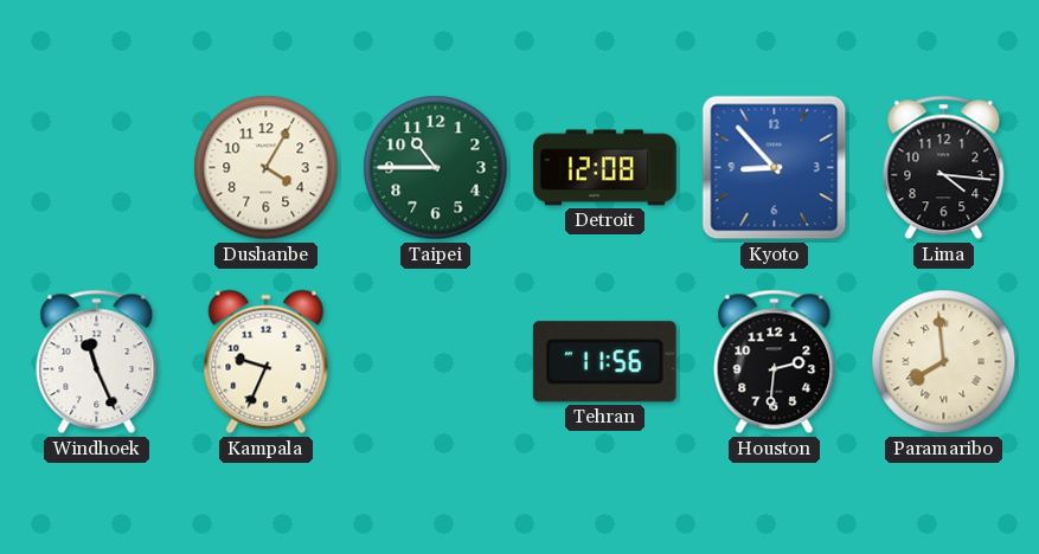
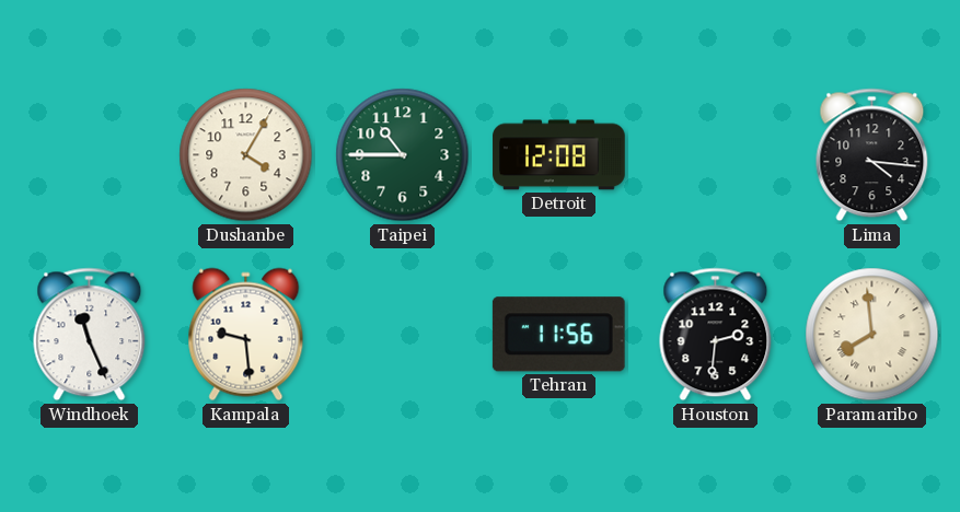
Kyoto: 8:53 -> none (775, 168)
Kampala: 9:34 -> 9:29 (246, 335)
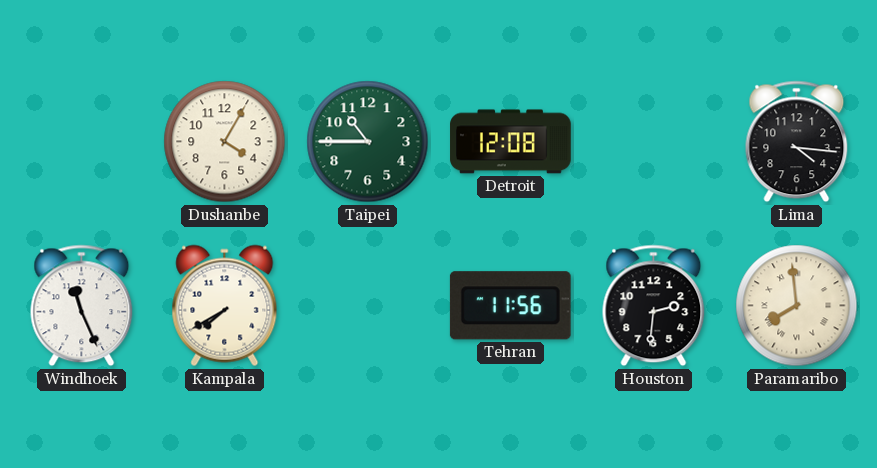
Kampala: 9:29 -> 7:40 (225, 306)
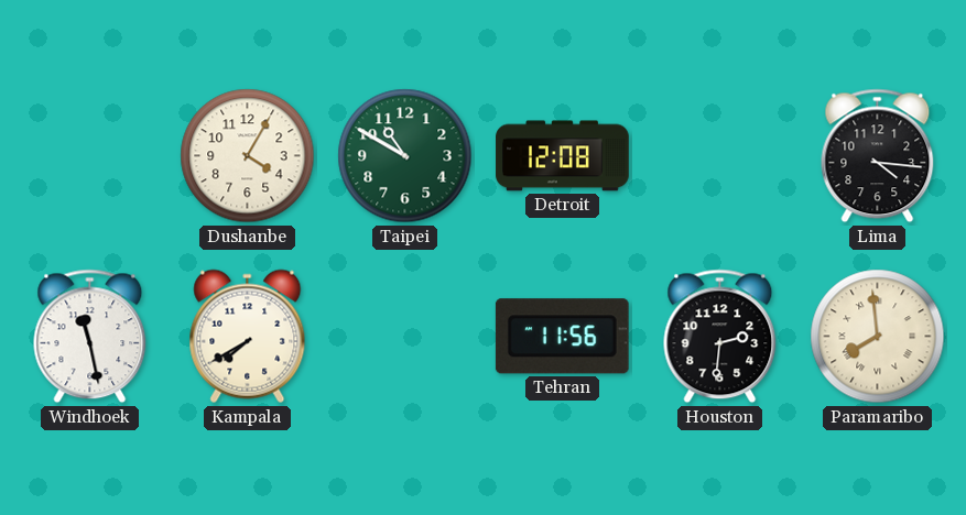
Taipei: 10:45 -> 10:50 (405, 156)
Windhoek: 11:26 -> 11:28 (90, 337)
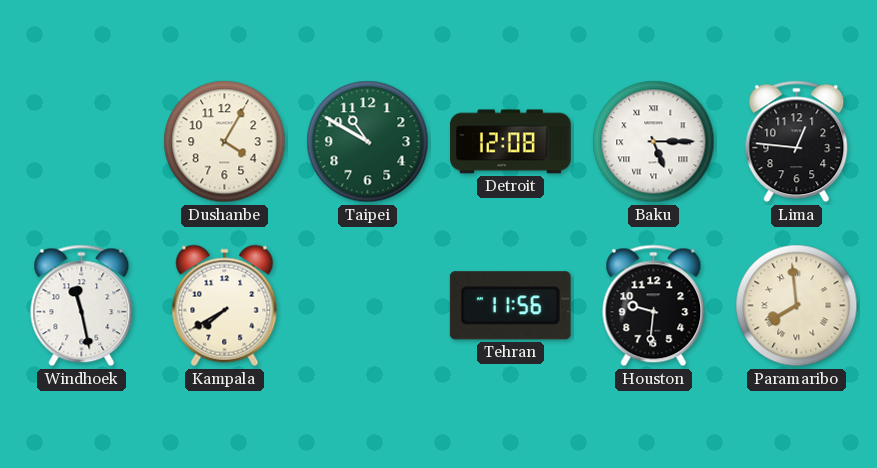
Baku: none -> 5:15 (654, 142)
Lima: 4:16 -> 12:46 (797, 142)
Houston: 2:31 -> 9:31 (654, 306)
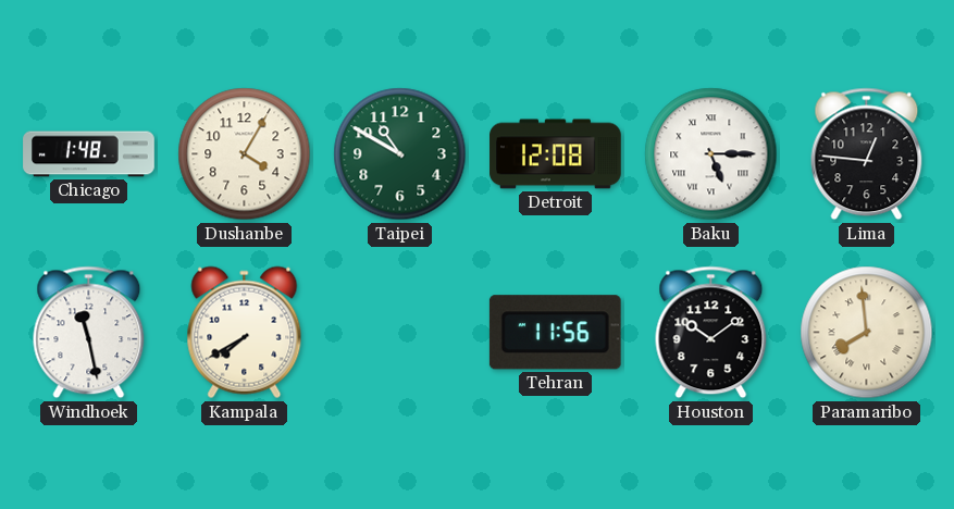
Chicago: none -> 1:48 (89, 154)
Houston: 9:31 -> 10:09 (711, 333)
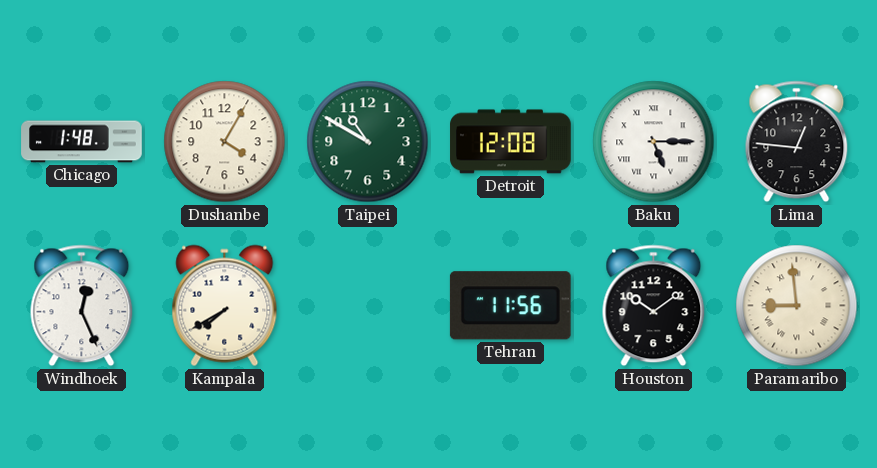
Windhoek: 11:28 -> 12:26 (82, 306)
Paramaribo: 7:59 -> 8:59 (797, 306)
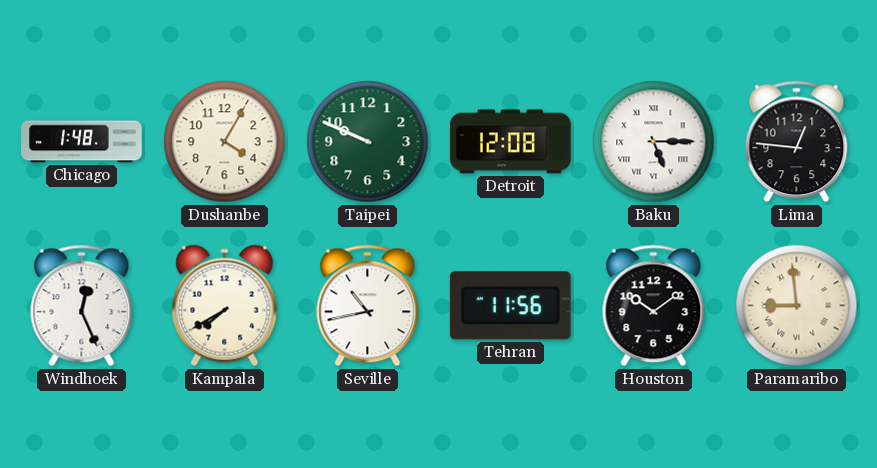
Taipei: 10:50 -> 9:49 (368, 142)
Seville: none -> 10:43 (368, 306)
